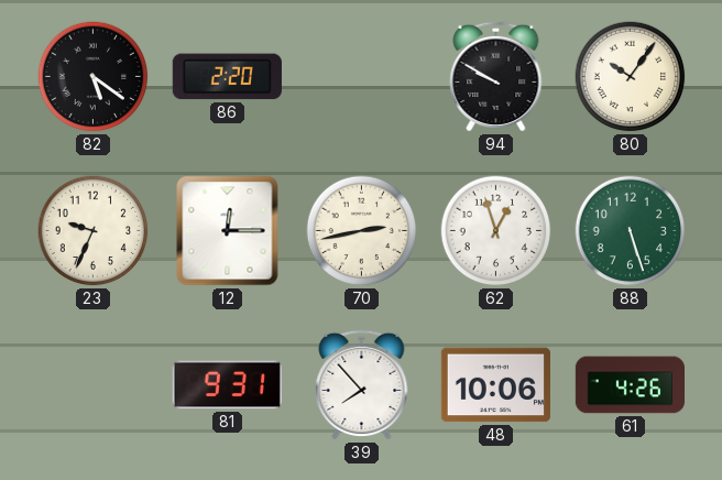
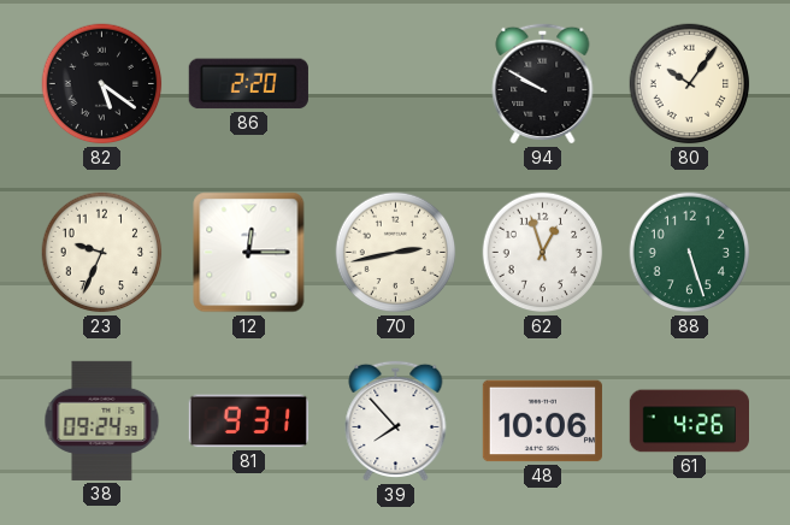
38: none -> 09:24 (102, 420)
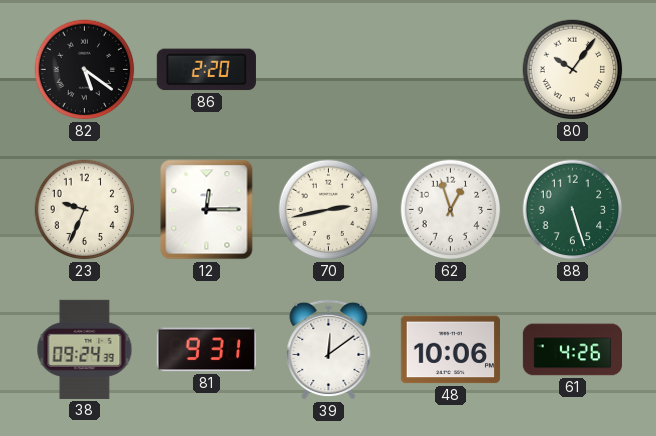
94: 9:50 -> none (543, 83)
39: 7:53 -> 12:09 (329, 349)
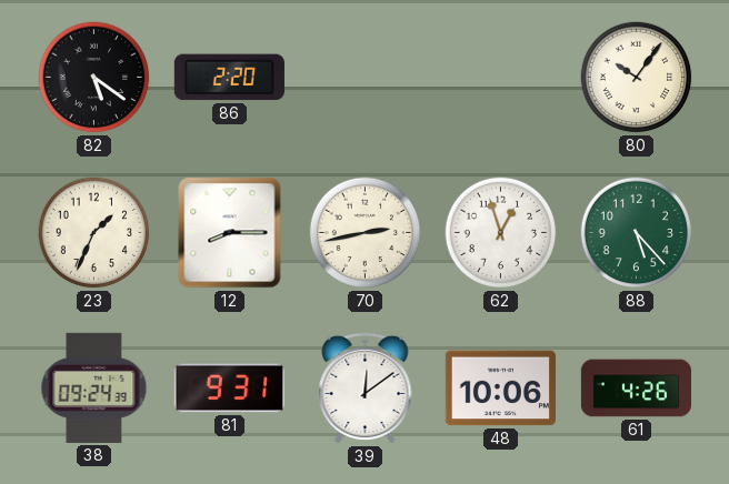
23: 9:34 -> 1:34 (94, 233)
12: 12:15 -> 8:15 (230, 233)
88: 5:27 -> 5:23 (637, 233)
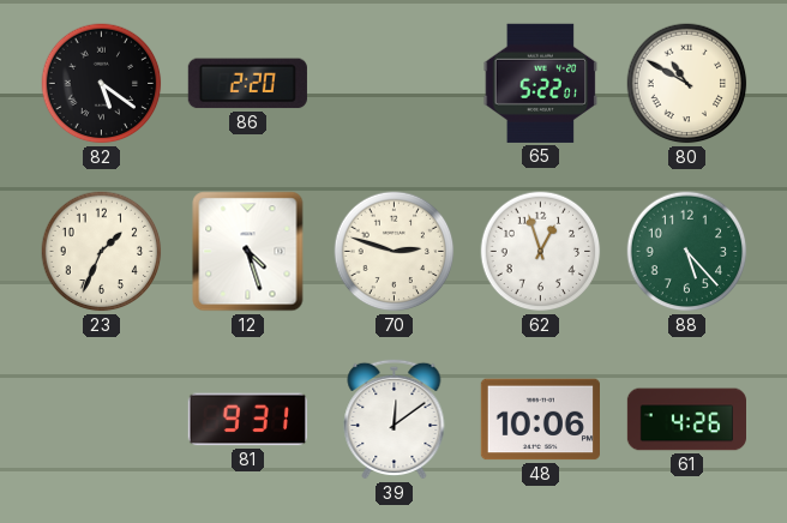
65: none -> 5:22 (541, 83)
80: 10:06 -> 10:50 (687, 84)
12: 8:15 -> 4:27 (248, 252)
70: 2:43 -> 2:48 (395, 252)
38: 09:24 -> none (94, 387)
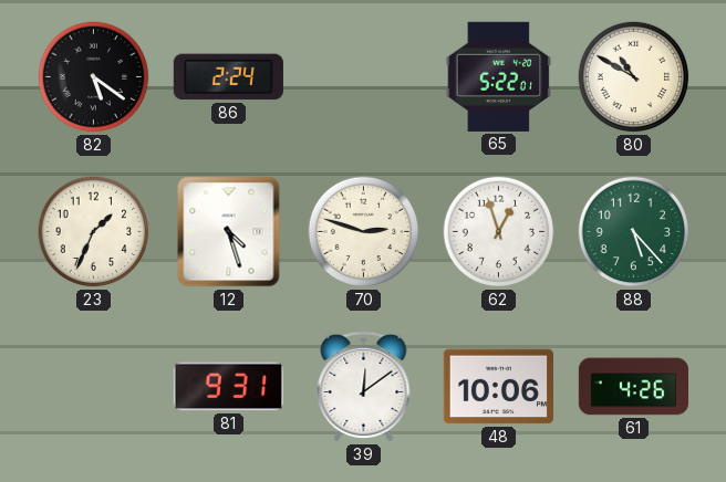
86: 2:20 -> 2:24 (228, 77)
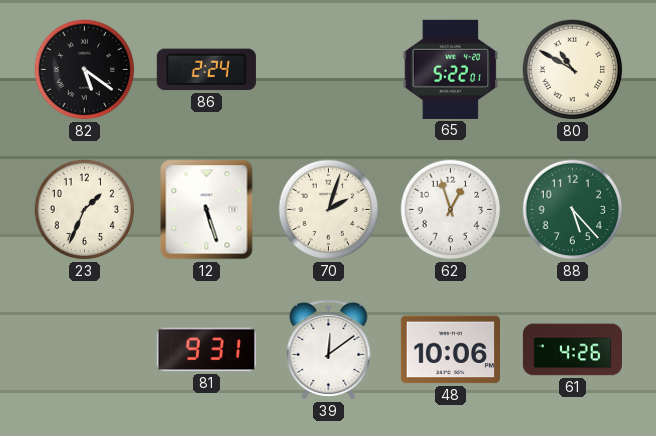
12: 4:27 -> 5:27 (207, 210)
70: 2:48 -> 2:03 (329, 210)
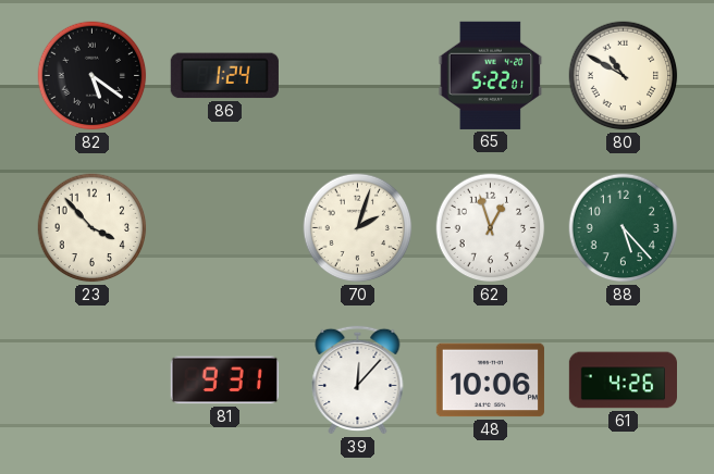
86: 2:24 -> 1:24 (224, 76)
23: 1:34 -> 3:53 (93, 228)
12: 5:27 -> none (207, 210)
39: 12:09 -> 12:07 (358, 379)
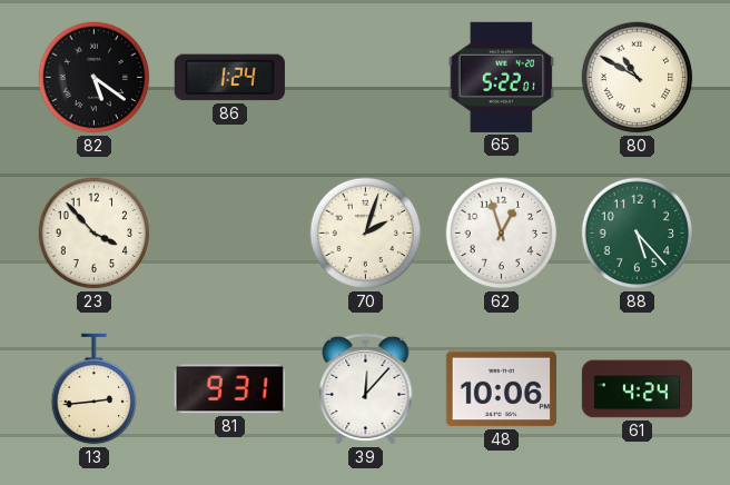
13: none -> 2:44 (95, 389)
61: 4:26 -> 4:24 (637, 389)
